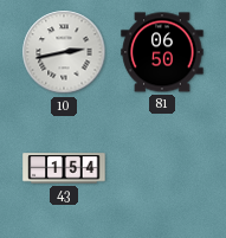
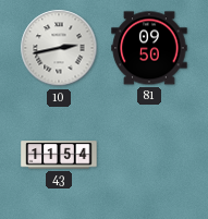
81: 06:50 -> 09:50 (149, 48)
43: 1:54 -> 11:54 (59, 155)
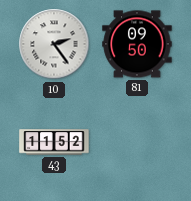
10: 2:43 -> 2:24 (54, 44)
43: 11:54 -> 11:52 (54, 142)
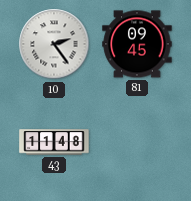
81: 09:50 -> 09:45 (137, 44)
43: 11:52 -> 11:48 (54, 142)
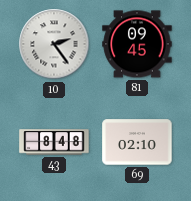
43: 11:48 -> 8:48 (54, 142)
69: none -> 02:10 (137, 142)
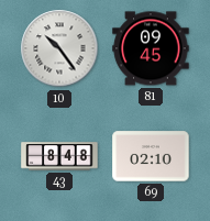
10: 2:24 -> 10:24 (59, 48)
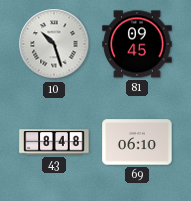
10: 10:24 -> 10:27 (54, 44)
69: 02:10 -> 06:10 (137, 142)
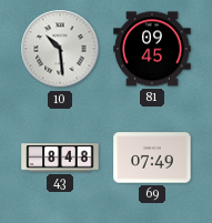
10: 10:27 -> 10:29 (60, 49)
69: 06:10 -> 07:49 (152, 158)
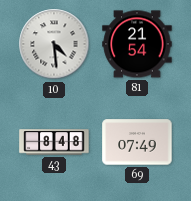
10: 10:29 -> 4:29 (54, 44)
81: 09:45 -> 21:54 (137, 44)
